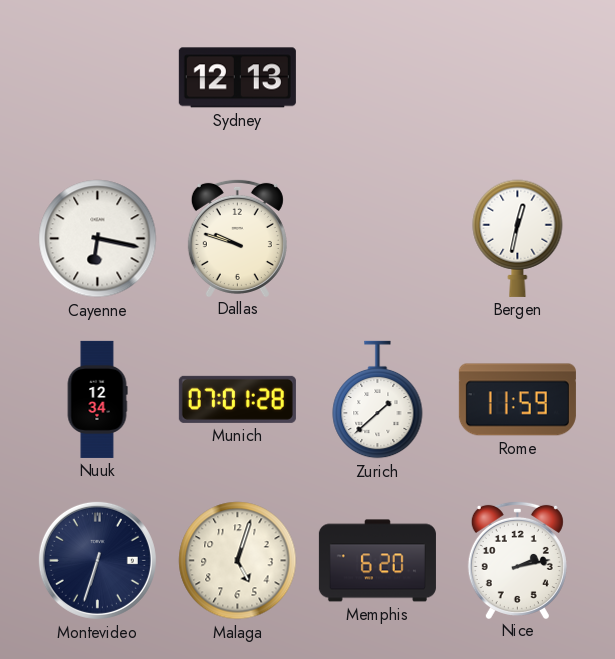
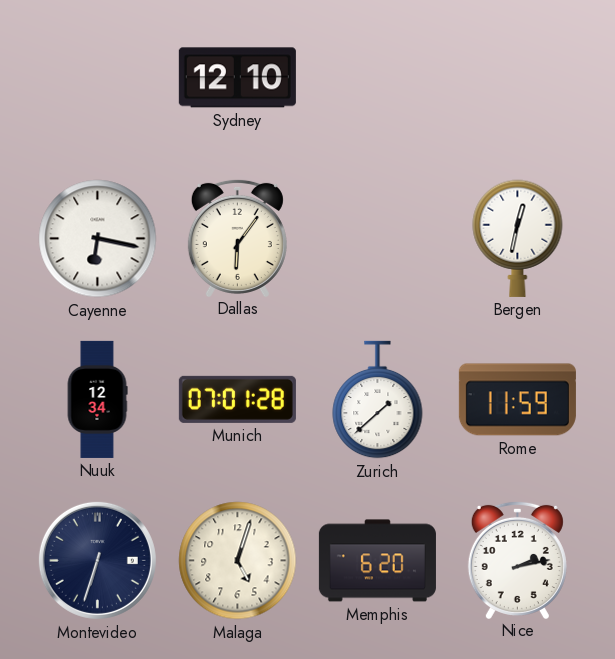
Sydney: 12:13 -> 12:10 (237, 78)
Dallas: 9:48 -> 6:06 (237, 237)
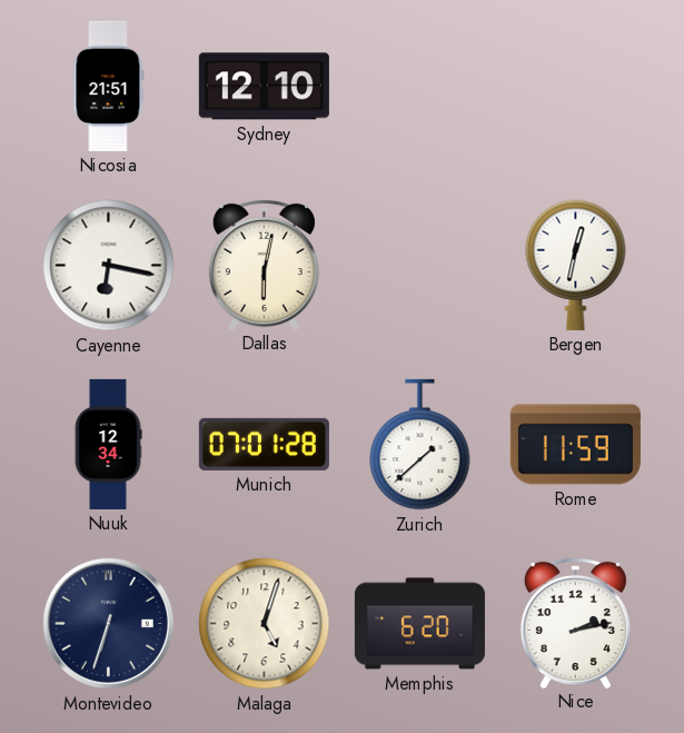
Nicosia: none -> 21:51 (108, 86)
Dallas: 6:06 -> 6:02 (264, 264)
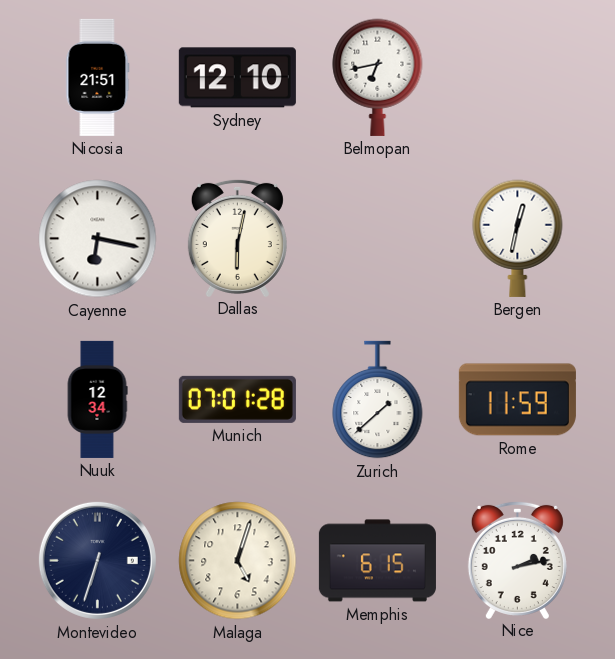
Belmopan: none -> 6:43 (378, 77)
Memphis: 6:20 -> 6:15 (377, 561)
